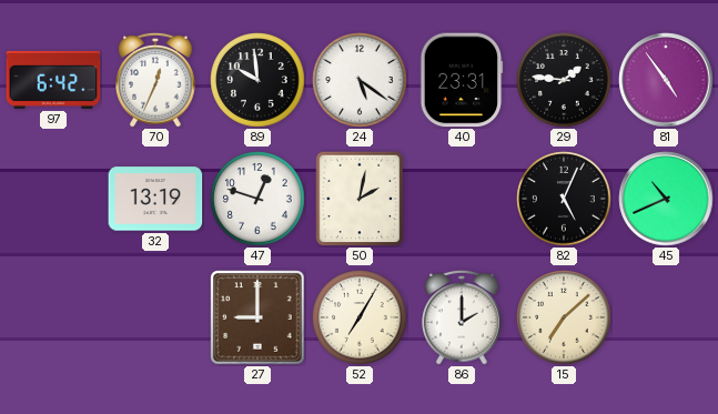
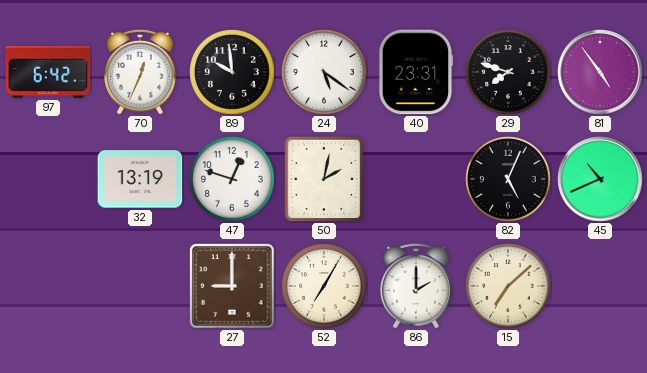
29: 1:46 -> 7:48 (508, 72)
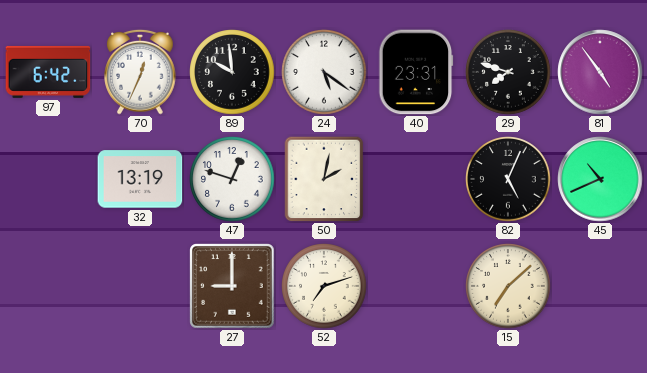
52: 7:05 -> 7:12 (324, 286)
86: 2:00 -> none (416, 286)
